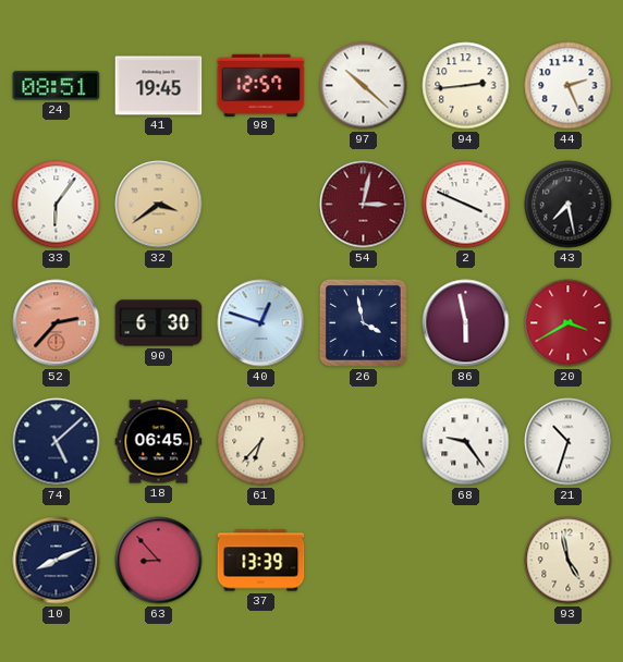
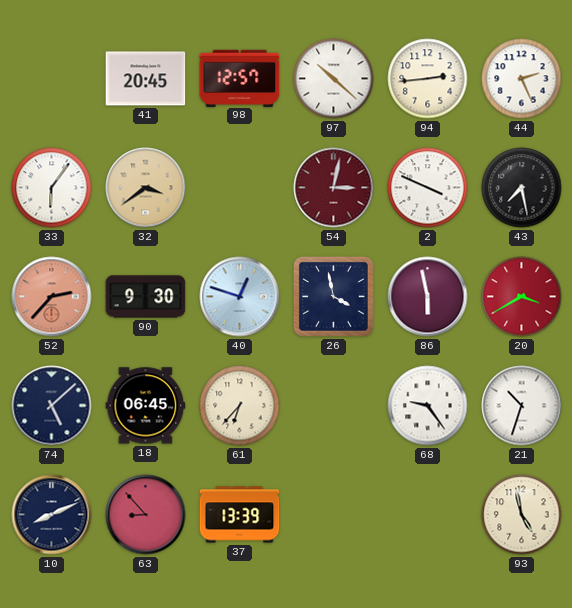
24: 08:51 -> none (57, 86)
41: 19:45 -> 20:45 (146, 79)
90: 6:30 -> 9:30 (146, 297)
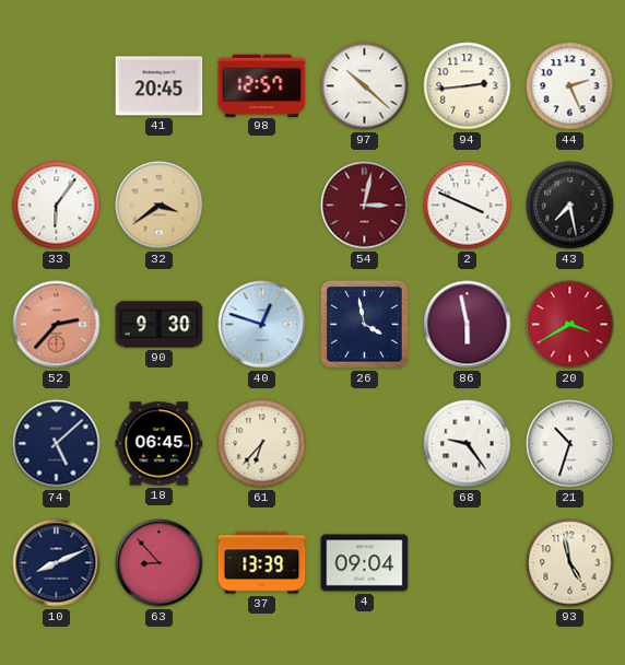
4: none -> 09:04 (365, 563)
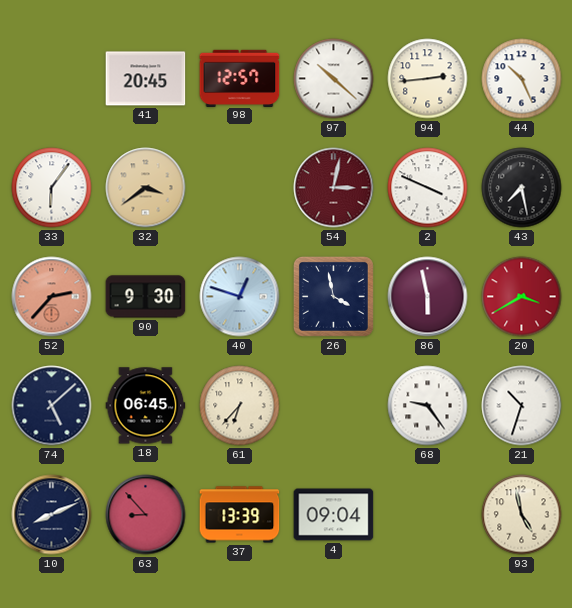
44: 2:26 -> 10:26 (522, 79)
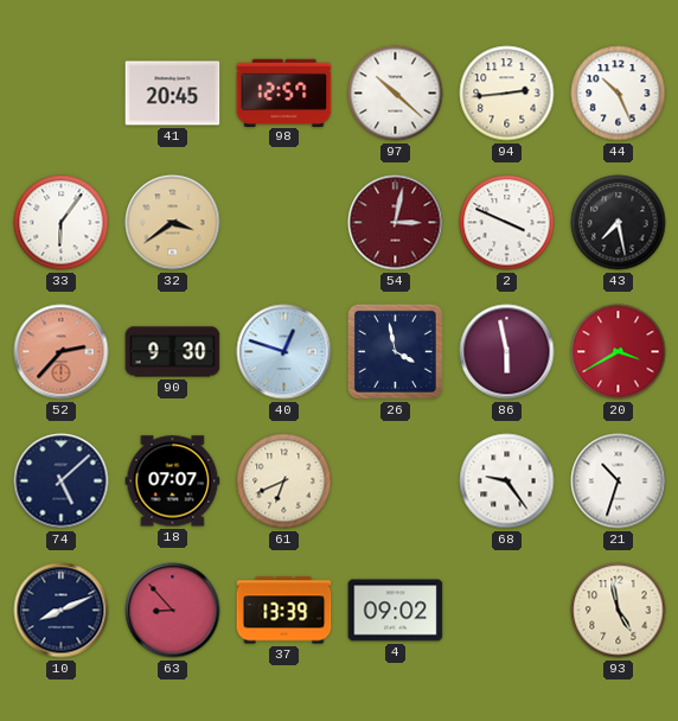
18: 06:45 -> 07:07 (173, 481)
61: 6:37 -> 6:41 (284, 481)
4: 09:04 -> 09:02 (396, 611)
